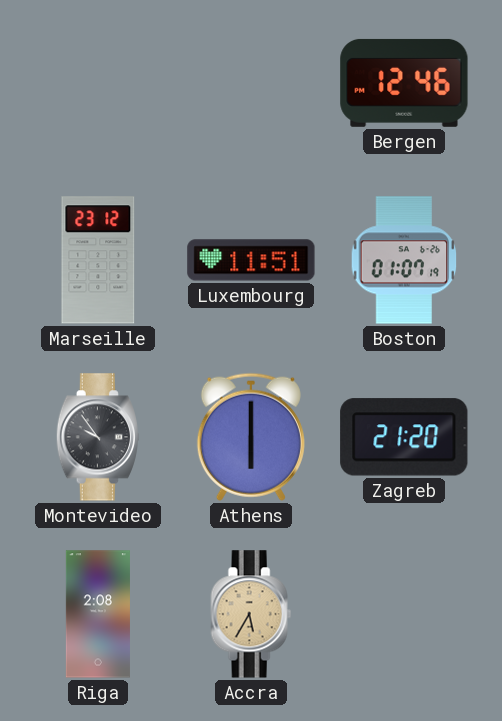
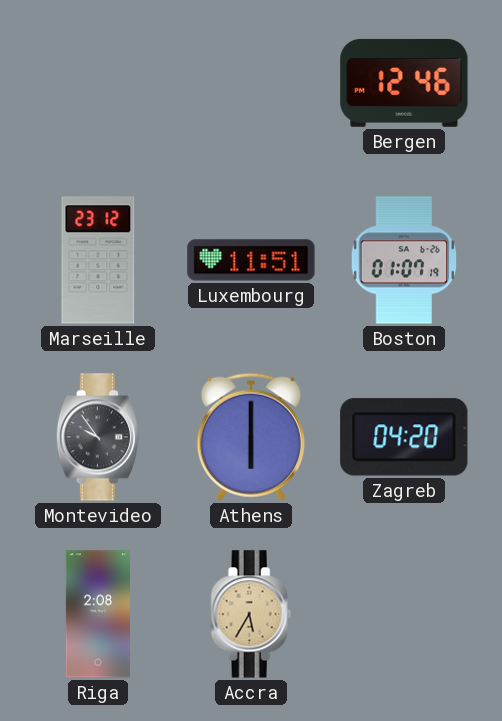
Zagreb: 21:20 -> 04:20 (404, 437)
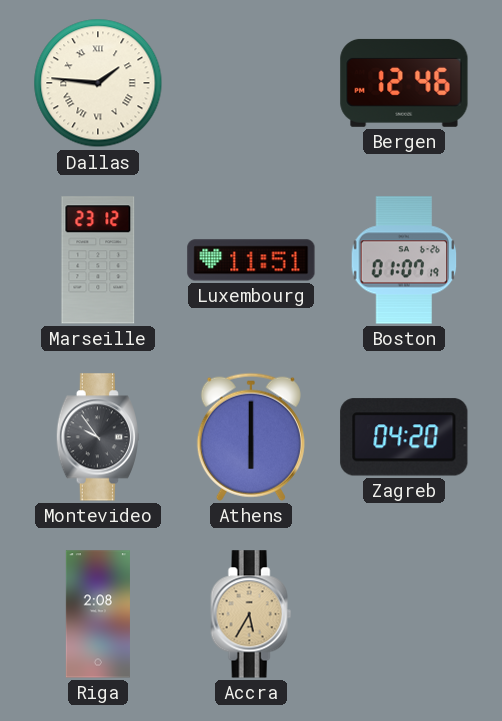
Dallas: none -> 1:46 (98, 83)
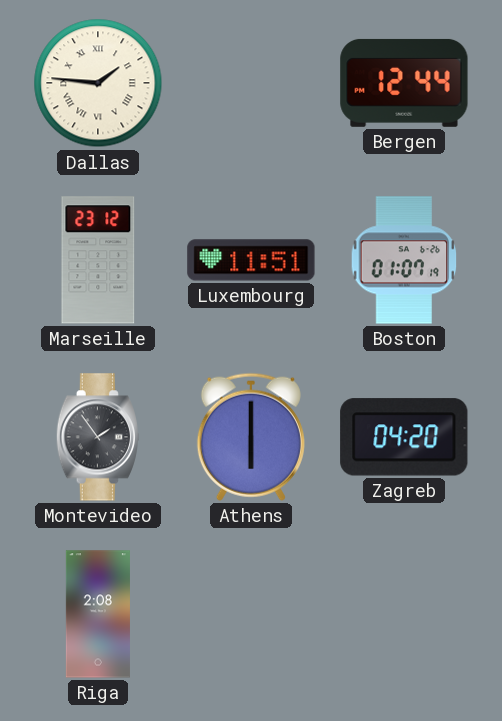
Bergen: 12:46 -> 12:44 (404, 83)
Montevideo: 9:54 -> 1:54 (98, 437)
Accra: 5:35 -> none (251, 614)
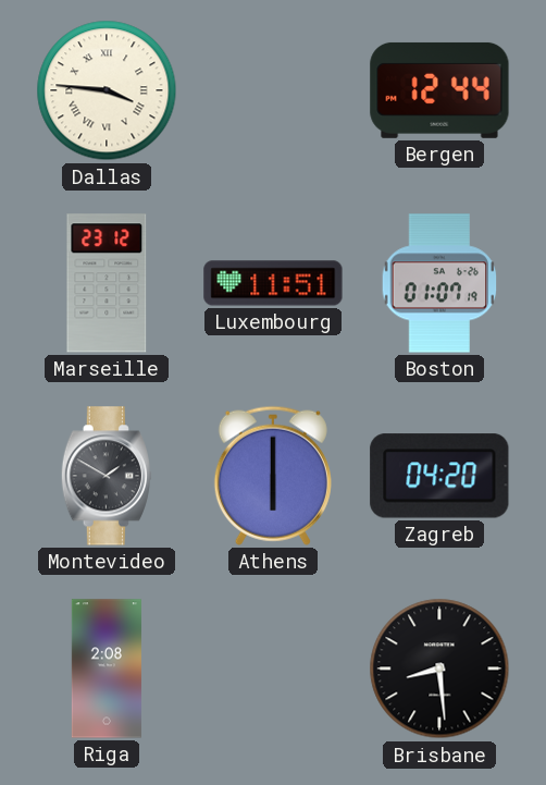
Dallas: 1:46 -> 3:46 (107, 90)
Montevideo: 1:54 -> 1:50 (107, 476)
Brisbane: none -> 8:29 (439, 669)
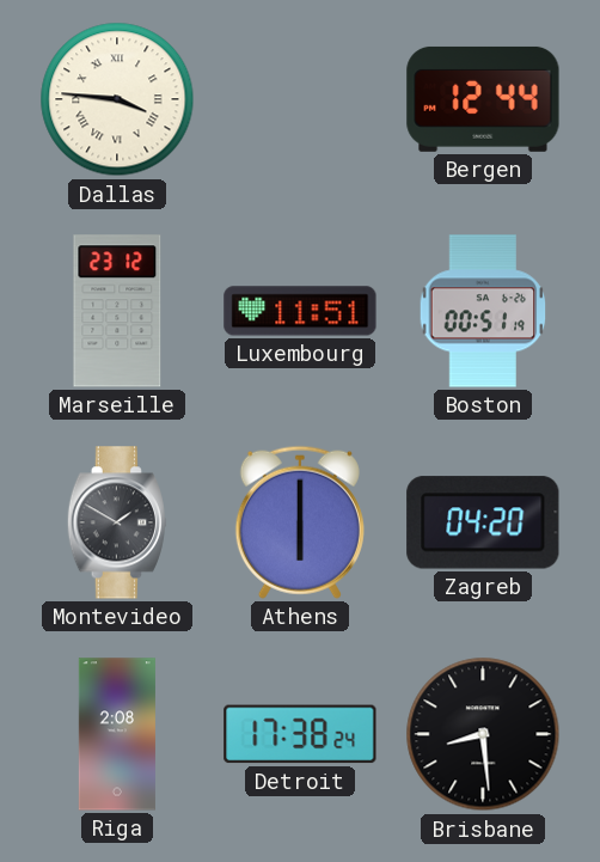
Boston: 01:07 -> 00:51 (483, 311)
Detroit: none -> 17:38 (300, 734)
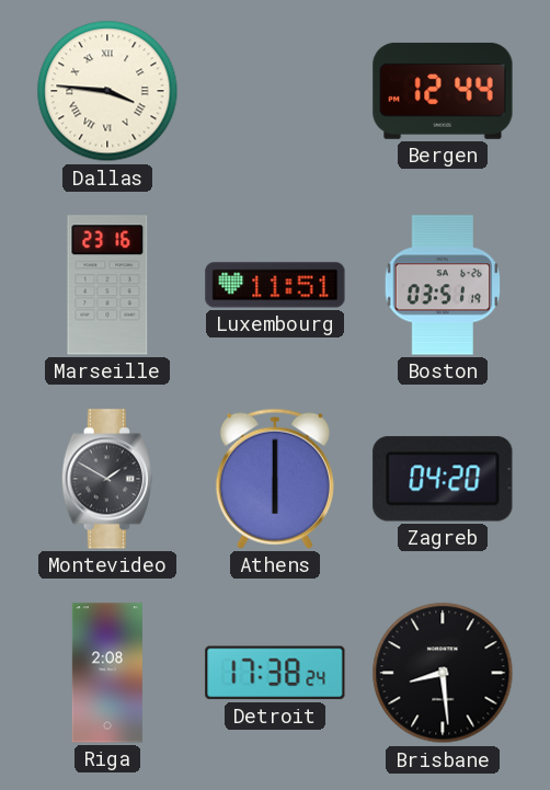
Marseille: 23:12 -> 23:16 (107, 285)
Boston: 00:51 -> 03:51 (443, 285)
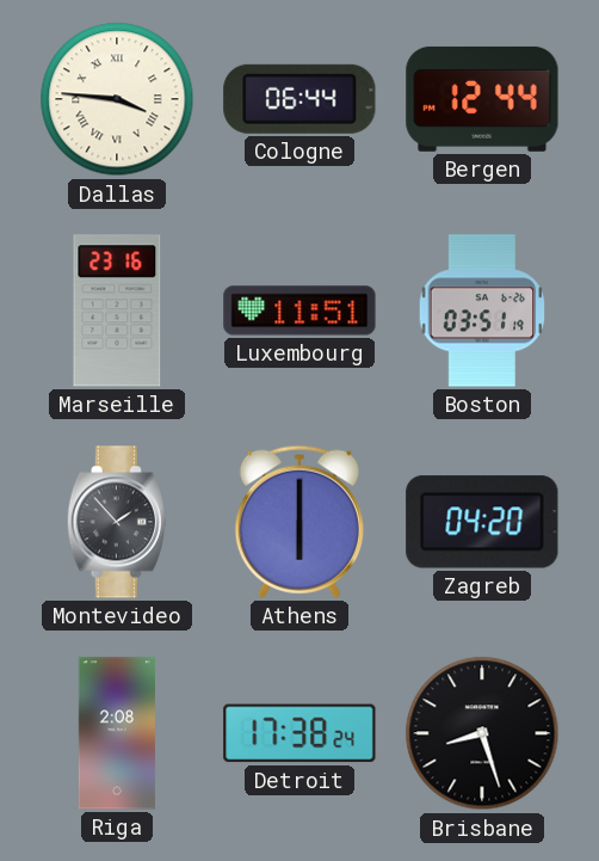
Cologne: none -> 06:44 (299, 99)
Montevideo: 1:50 -> 1:53 (117, 522)
Brisbane: 8:29 -> 8:27 (482, 733)
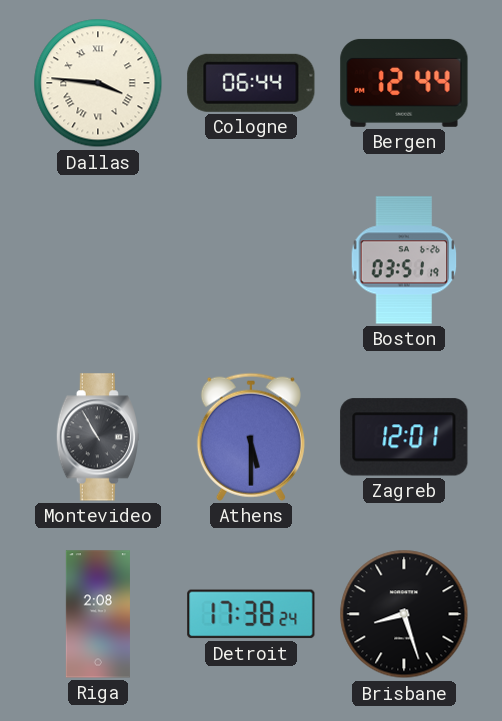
Marseille: 23:16 -> none (117, 310)
Luxembourg: 11:51 -> none (299, 310)
Montevideo: 1:53 -> 10:55 (98, 437)
Athens: 6:00 -> 5:30 (251, 437)
Zagreb: 04:20 -> 12:01 (404, 437)
